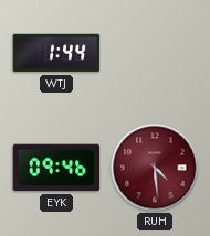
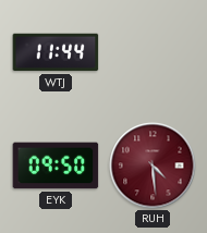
WTJ: 1:44 -> 11:44 (56, 52)
EYK: 09:46 -> 09:50 (56, 165)
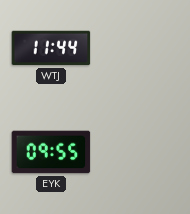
EYK: 09:50 -> 09:55 (51, 152)
RUH: 4:29 -> none (153, 165)
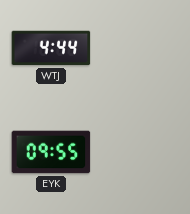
WTJ: 11:44 -> 4:44 (51, 48)
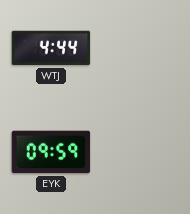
EYK: 09:55 -> 09:59 (51, 152)
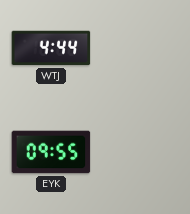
EYK: 09:59 -> 09:55 (51, 152)
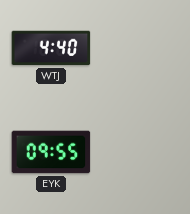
WTJ: 4:44 -> 4:40 (51, 48)
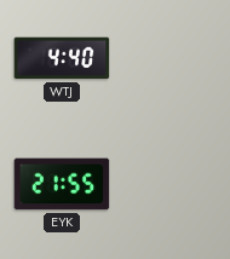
EYK: 09:55 -> 21:55 (62, 184)
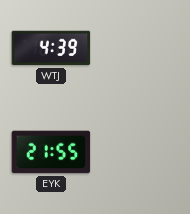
WTJ: 4:40 -> 4:39 (51, 48)
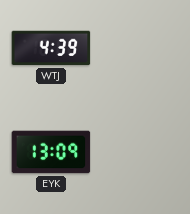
EYK: 21:55 -> 13:09 (51, 152)
